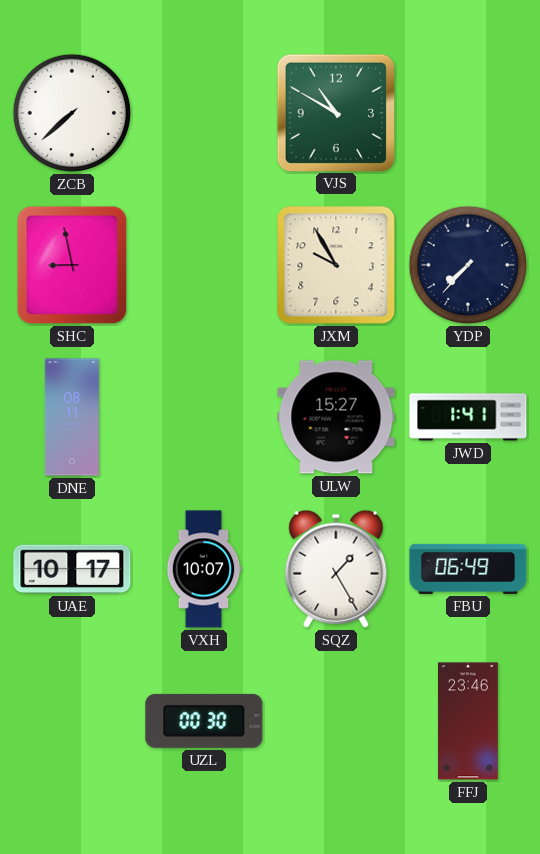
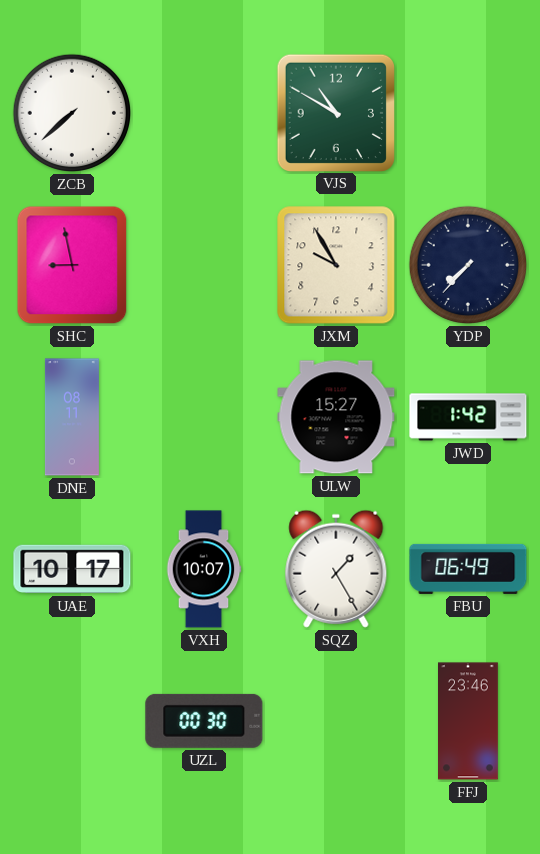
JWD: 1:41 -> 1:42 (468, 417)
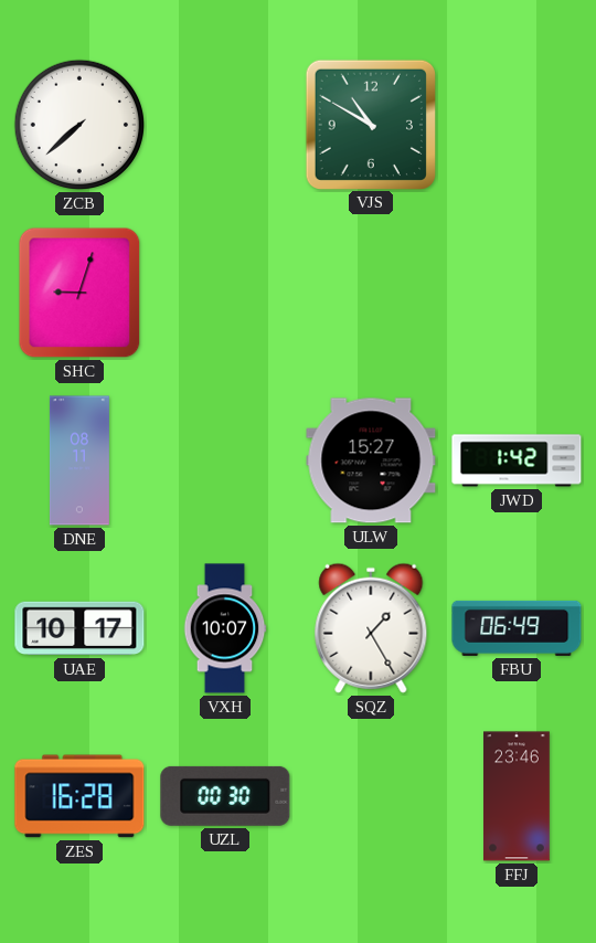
SHC: 8:58 -> 9:03 (79, 293)
JXM: 9:55 -> none (336, 265)
YDP: 7:37 -> none (468, 265)
ZES: none -> 16:28 (79, 796)
